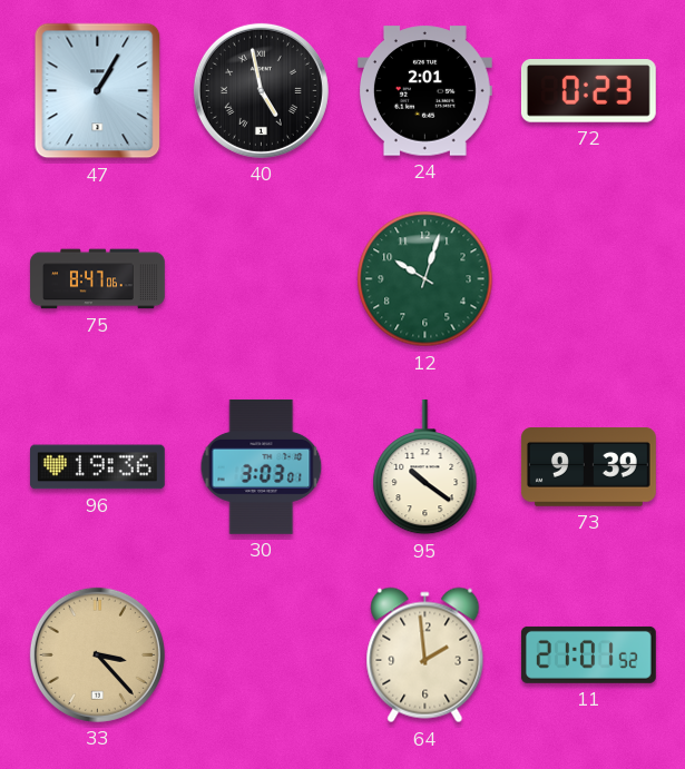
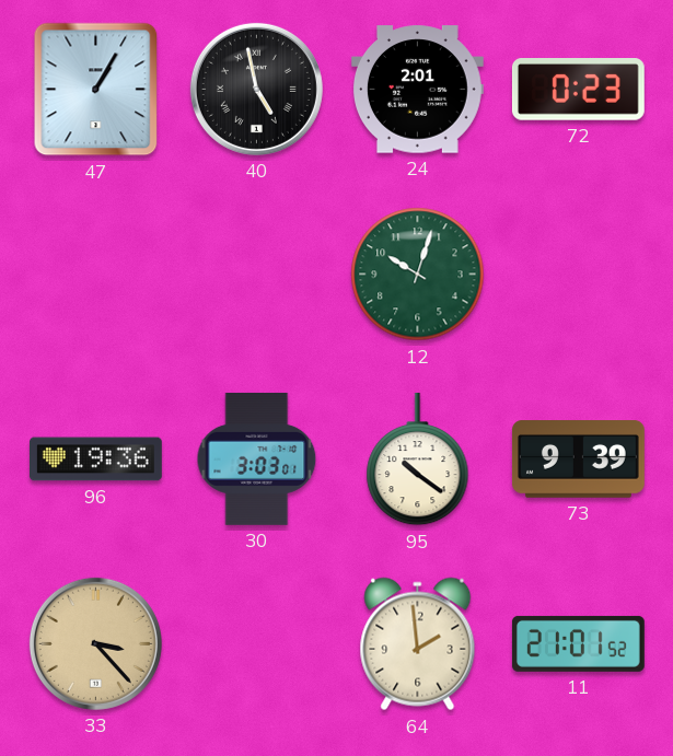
75: 8:47 -> none (98, 279)
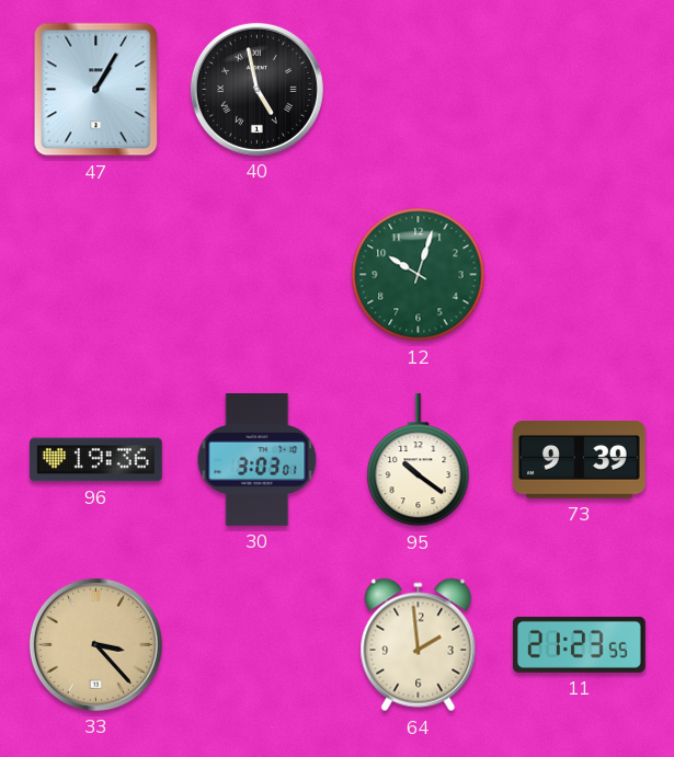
24: 2:01 -> none (417, 90)
72: 0:23 -> none (578, 90)
11: 21:01 -> 21:23 (579, 644)
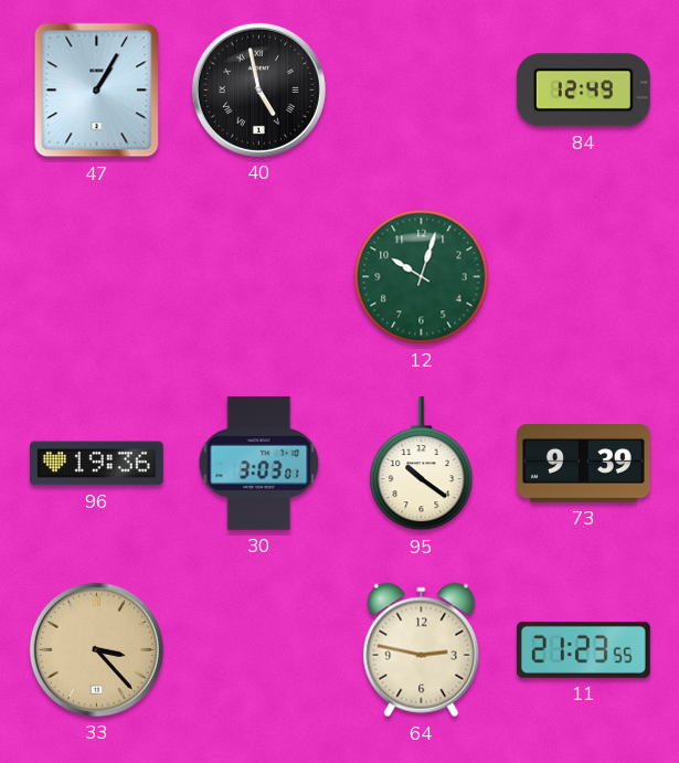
84: none -> 12:49 (583, 91)
64: 1:59 -> 2:47 (422, 650)
